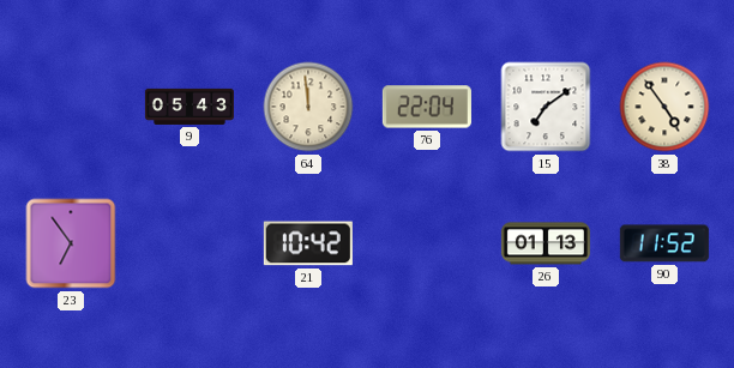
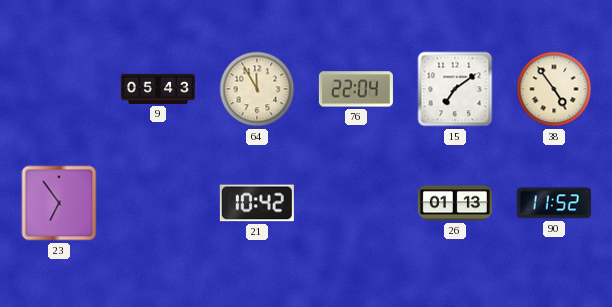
64: 11:59 -> 11:55 (257, 89)
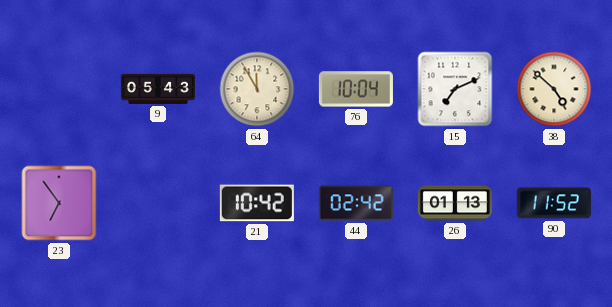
76: 22:04 -> 10:04 (356, 89)
15: 7:09 -> 7:11 (455, 89)
38: 4:54 -> 4:52 (554, 89)
44: none -> 02:42 (356, 203)
